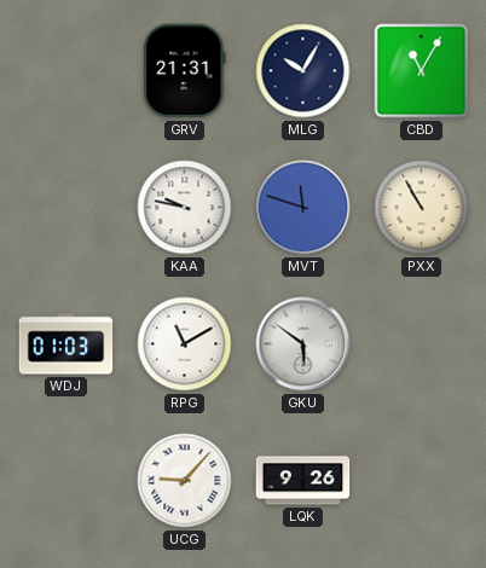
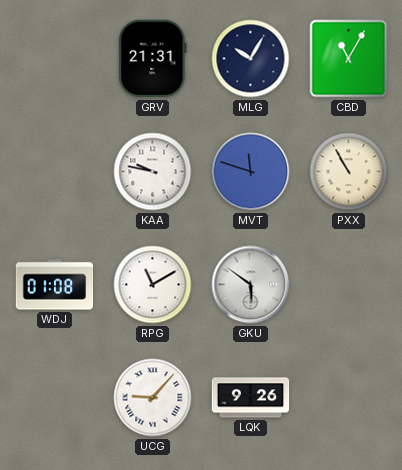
WDJ: 01:03 -> 01:08 (55, 285)
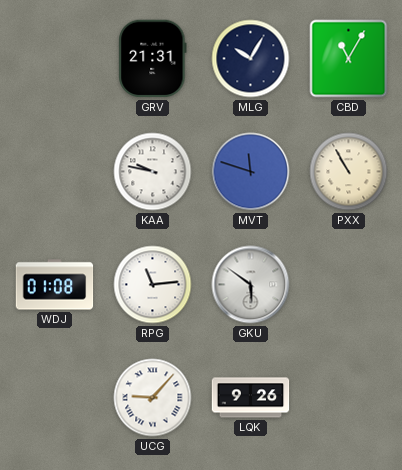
RPG: 11:10 -> 11:14 (153, 285)
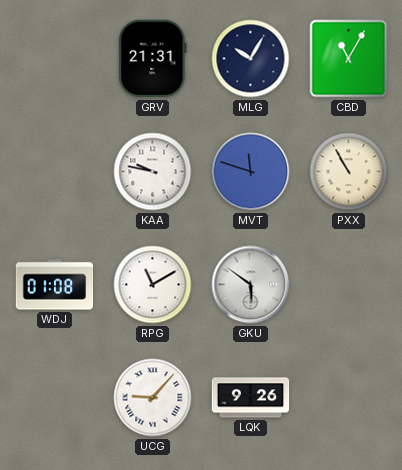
RPG: 11:14 -> 11:10 (153, 285)
